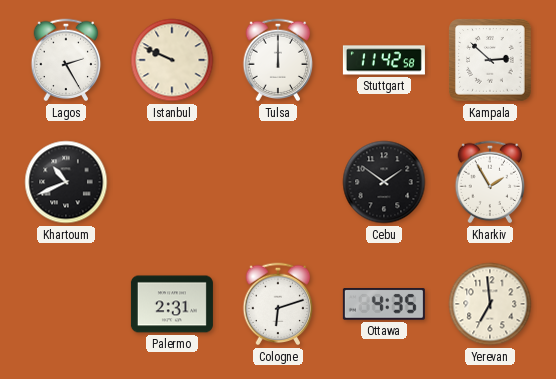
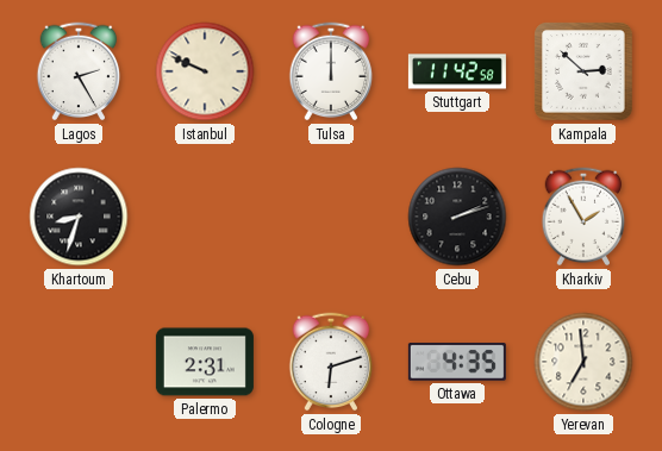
Khartoum: 10:41 -> 8:33 (79, 217)
Cebu: 1:51 -> 2:12 (457, 217)
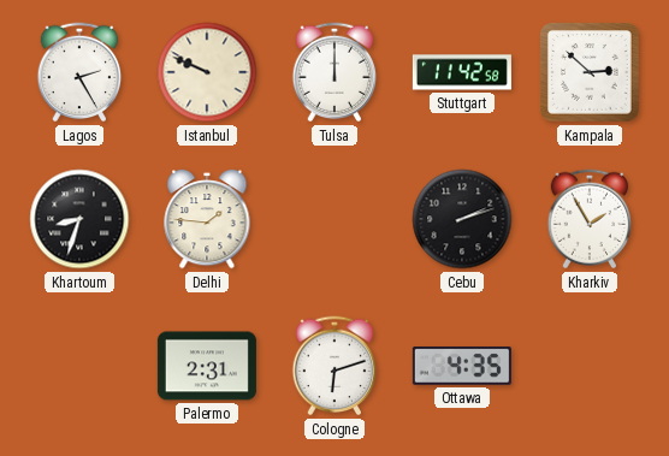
Delhi: none -> 1:46 (207, 220)
Yerevan: 6:59 -> none (583, 362)
